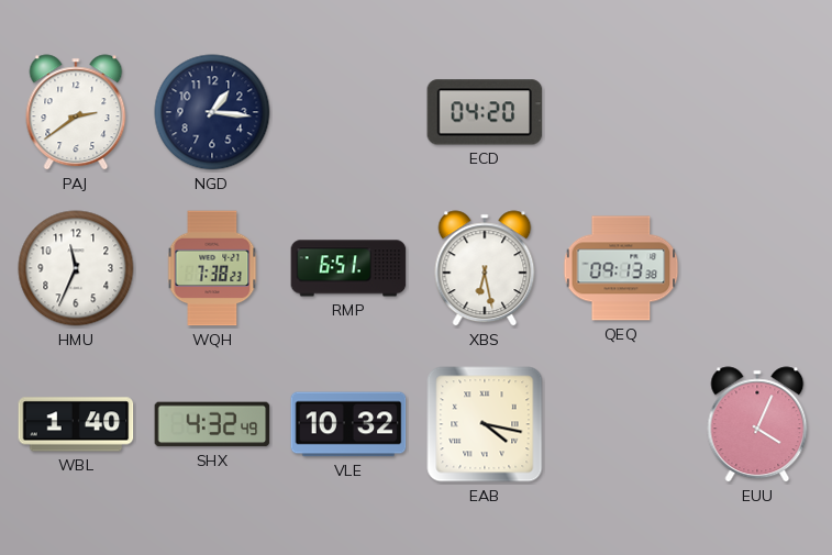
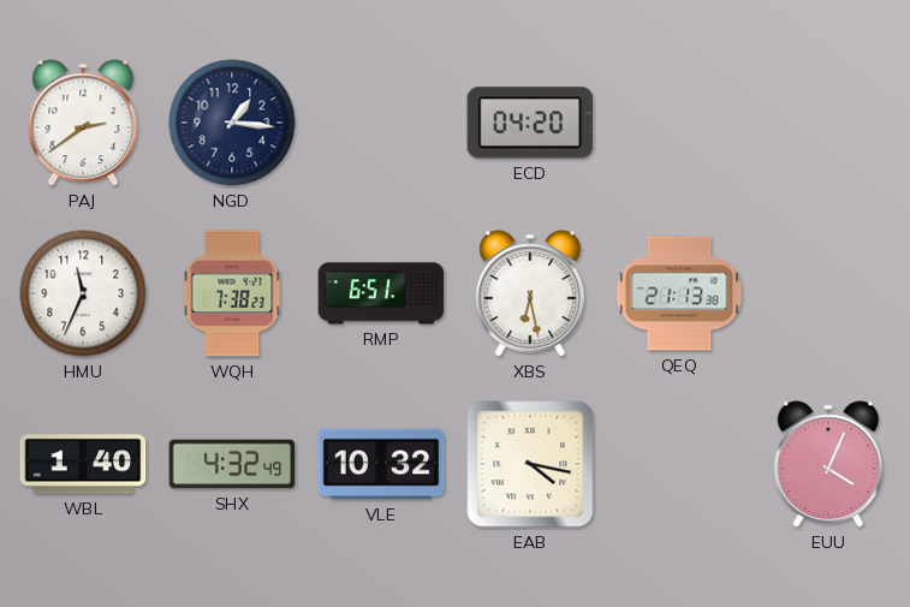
QEQ: 09:13 -> 21:13 (679, 293)
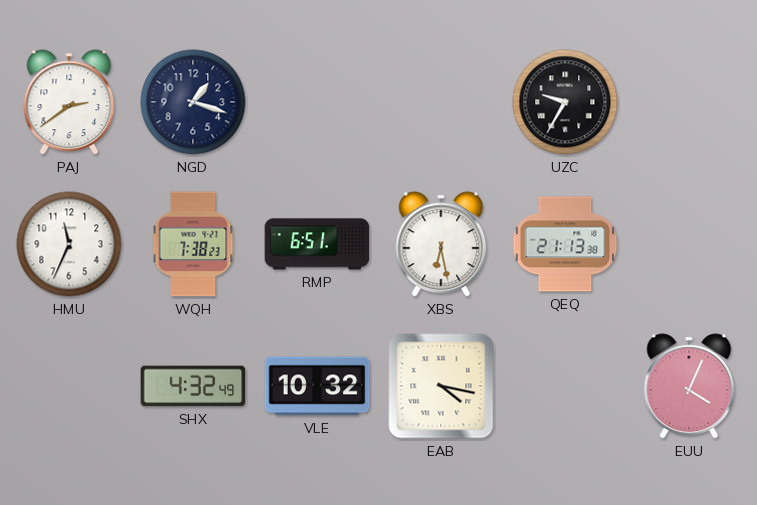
NGD: 1:16 -> 1:18 (193, 102)
ECD: 04:20 -> none (530, 123)
UZC: none -> 9:35 (565, 102)
WBL: 1:40 -> none (83, 464)
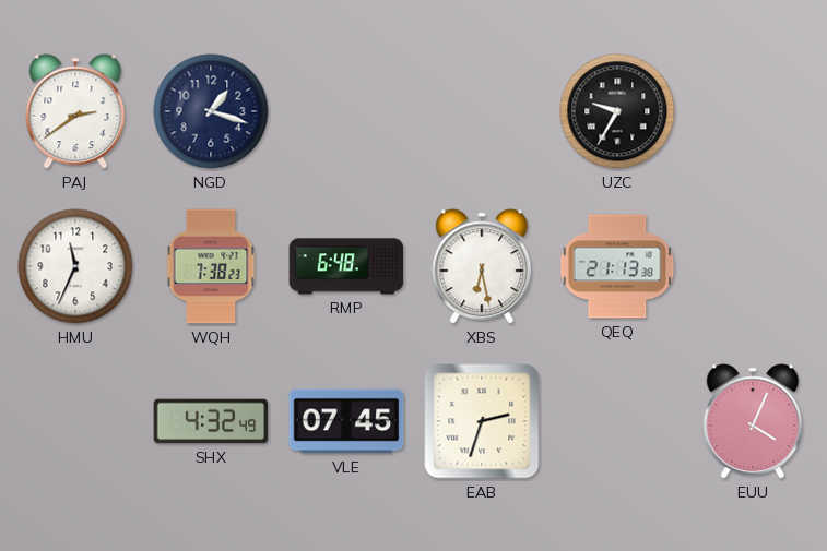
RMP: 6:51 -> 6:48 (346, 266)
VLE: 10:32 -> 07:45 (346, 421)
EAB: 4:17 -> 2:33 (482, 421)
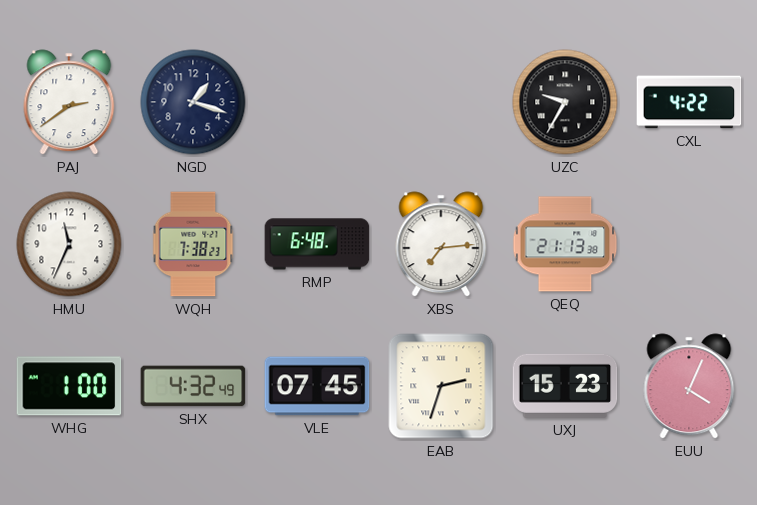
CXL: none -> 4:22 (689, 102)
XBS: 6:28 -> 7:14 (441, 244)
WHG: none -> 1:00 (69, 386)
UXJ: none -> 15:23 (565, 386)
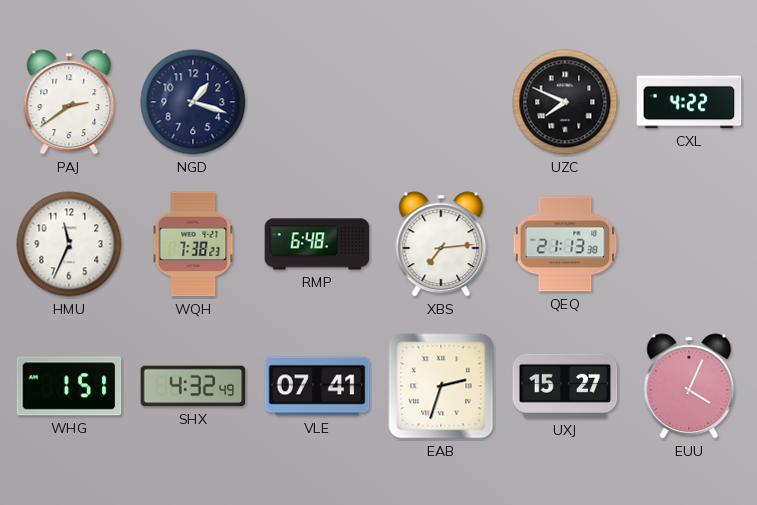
UZC: 9:35 -> 7:49 (565, 102)
WHG: 1:00 -> 1:51 (69, 386)
VLE: 07:45 -> 07:41 (317, 386)
UXJ: 15:23 -> 15:27 (565, 386)
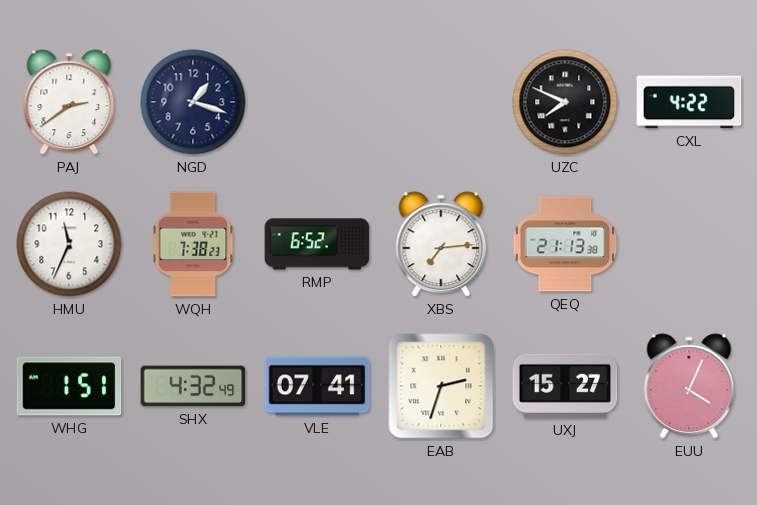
RMP: 6:48 -> 6:52 (317, 244)
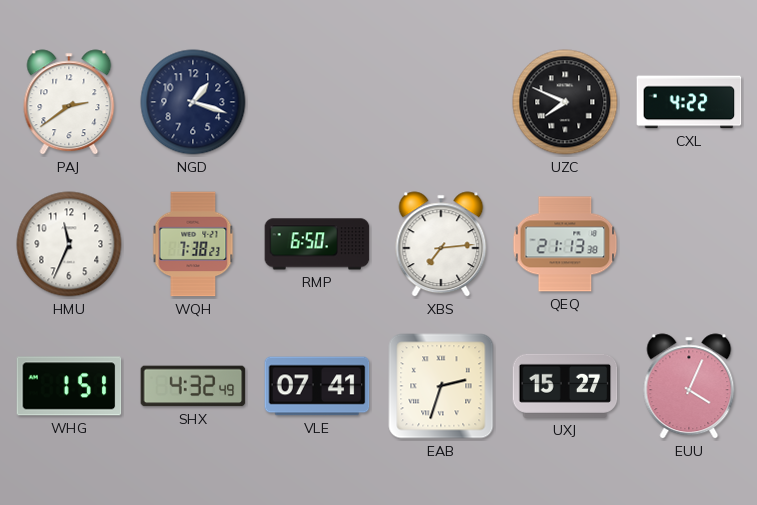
RMP: 6:52 -> 6:50 (317, 244)
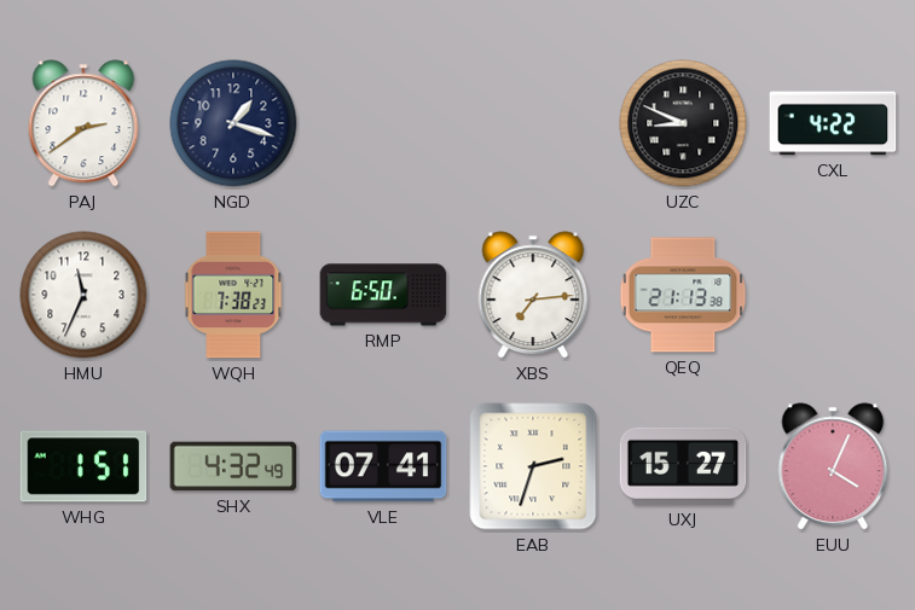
UZC: 7:49 -> 8:49 (683, 123)
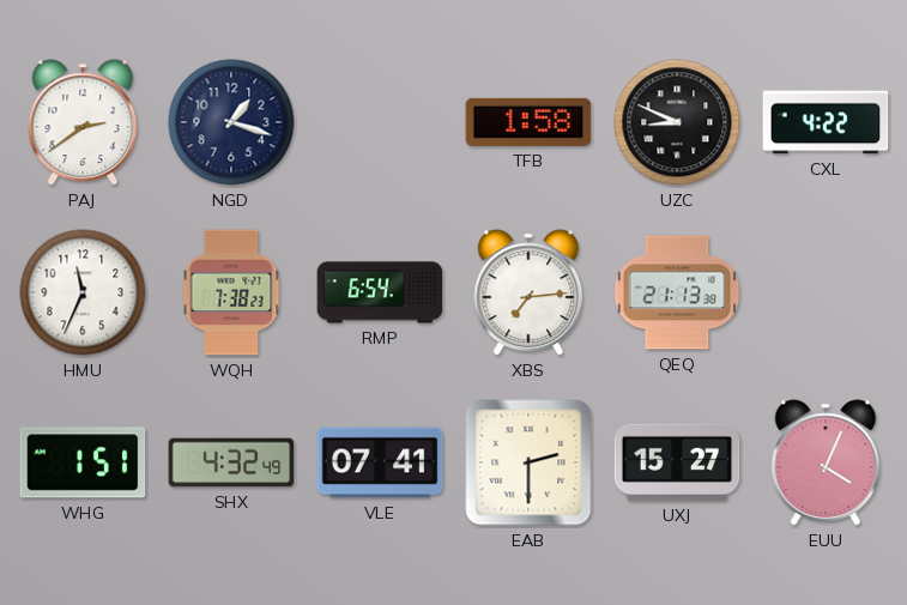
TFB: none -> 1:58 (528, 122)
RMP: 6:50 -> 6:54 (380, 292)
EAB: 2:33 -> 2:30 (528, 462)
